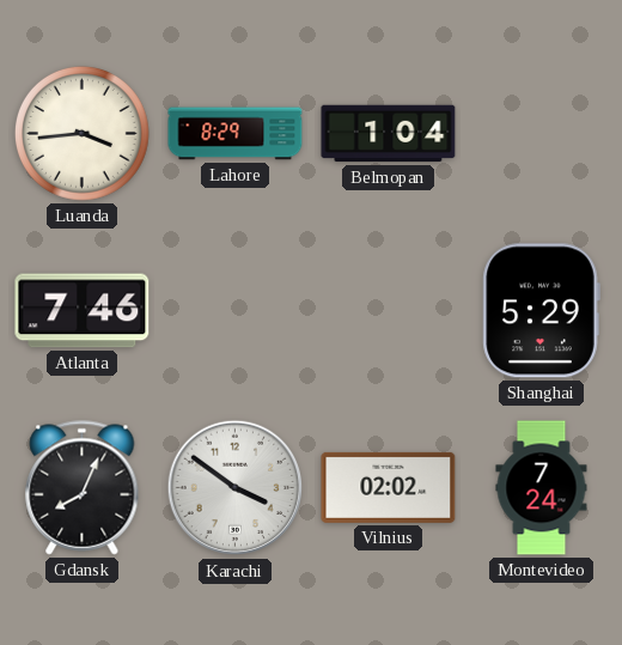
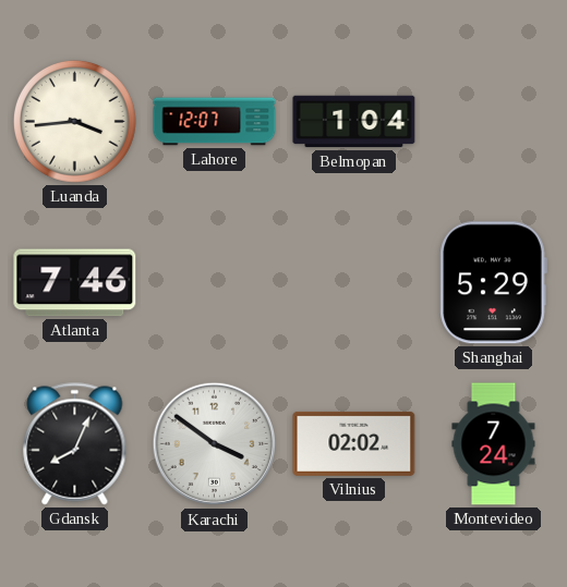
Lahore: 8:29 -> 12:07 (215, 122)
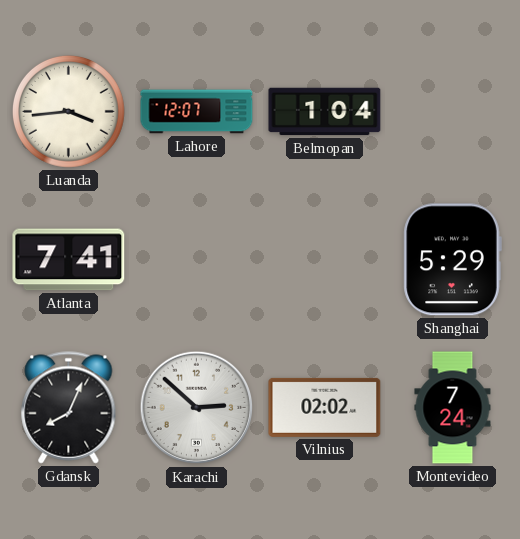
Atlanta: 7:46 -> 7:41 (69, 260)
Karachi: 3:51 -> 2:52 (197, 408)
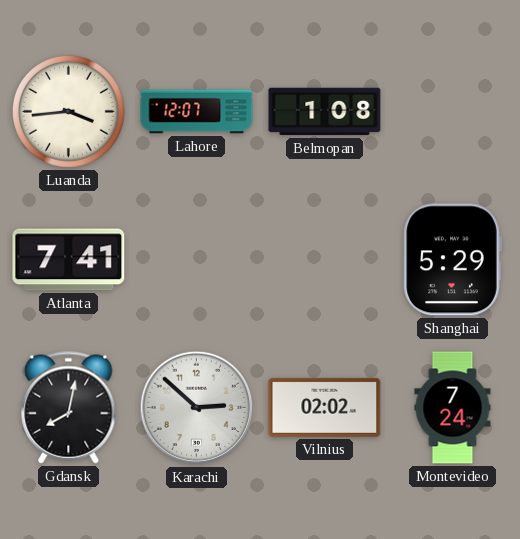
Belmopan: 1:04 -> 1:08 (325, 112)
Gdansk: 8:04 -> 8:02 (69, 408)
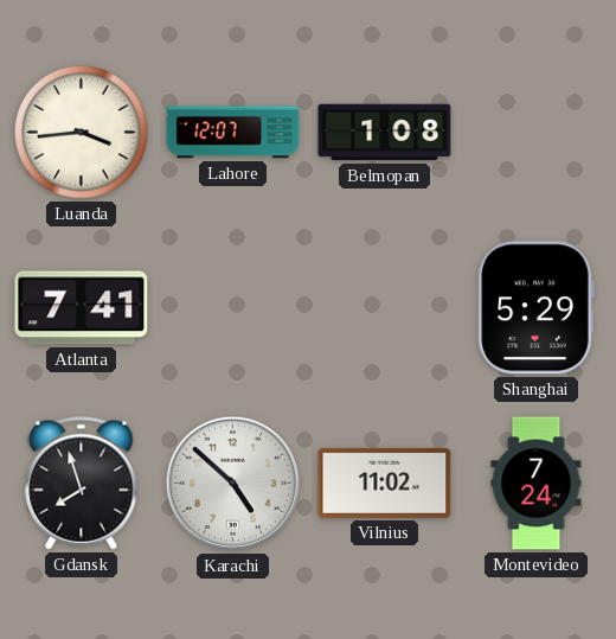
Gdansk: 8:02 -> 7:57 (82, 484)
Karachi: 2:52 -> 4:52 (233, 484)
Vilnius: 02:02 -> 11:02 (385, 483)
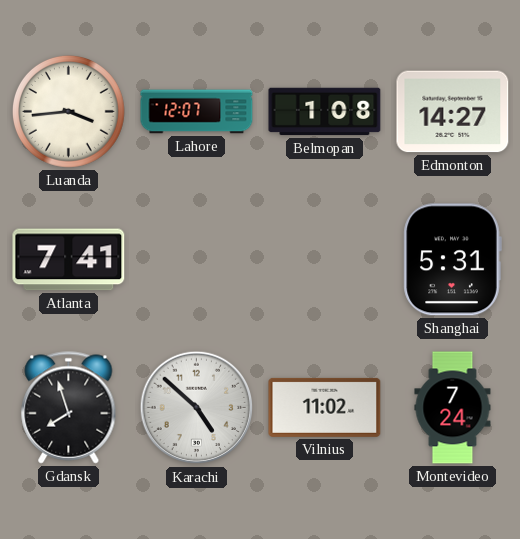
Edmonton: none -> 14:27 (453, 112)
Shanghai: 5:29 -> 5:31 (452, 260)
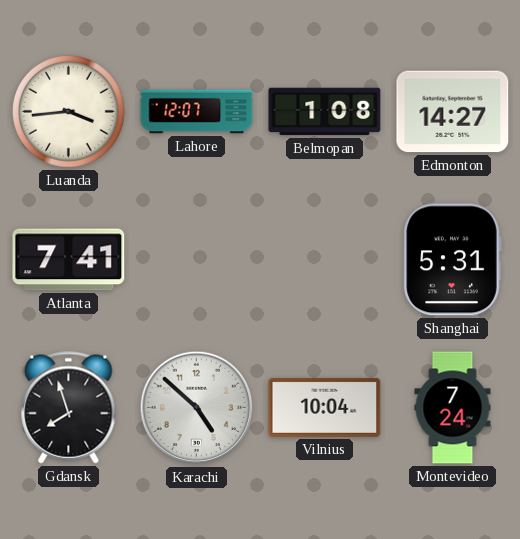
Vilnius: 11:02 -> 10:04 (325, 407)
